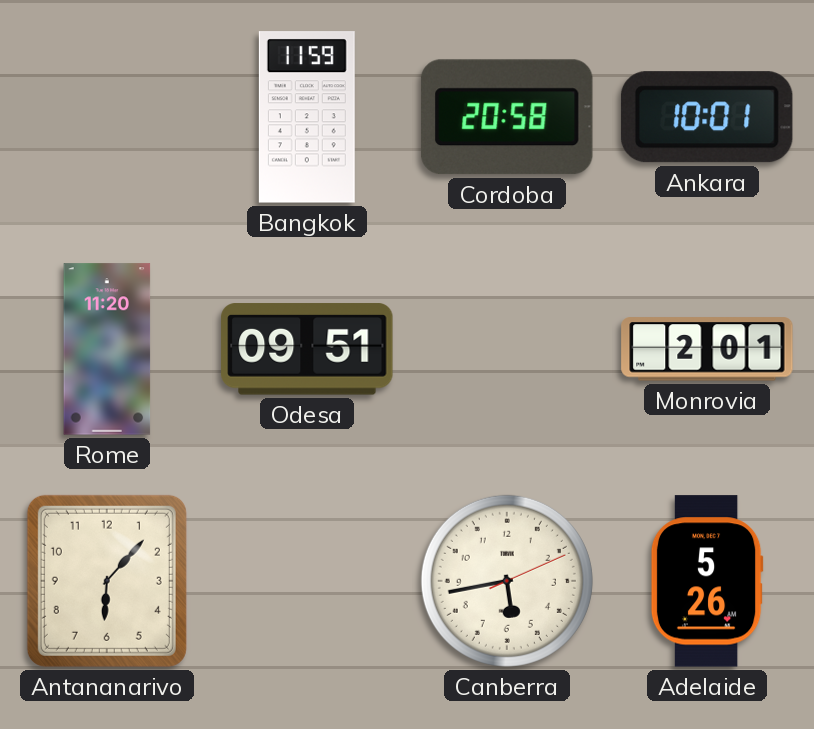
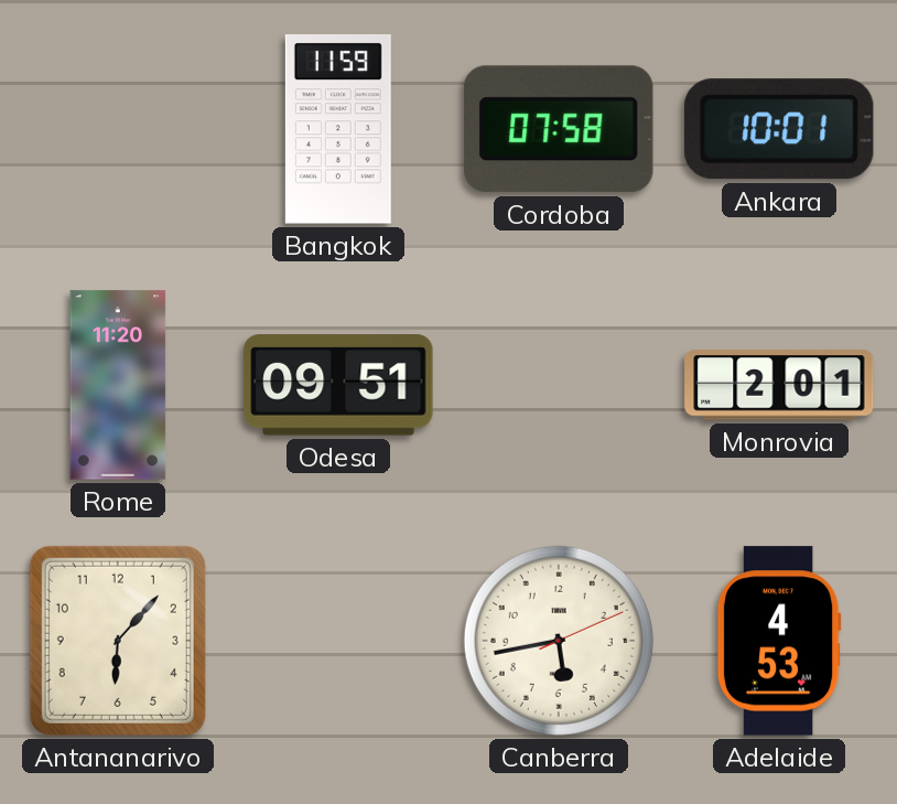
Cordoba: 20:58 -> 07:58 (559, 129)
Adelaide: 5:26 -> 4:53 (779, 641)
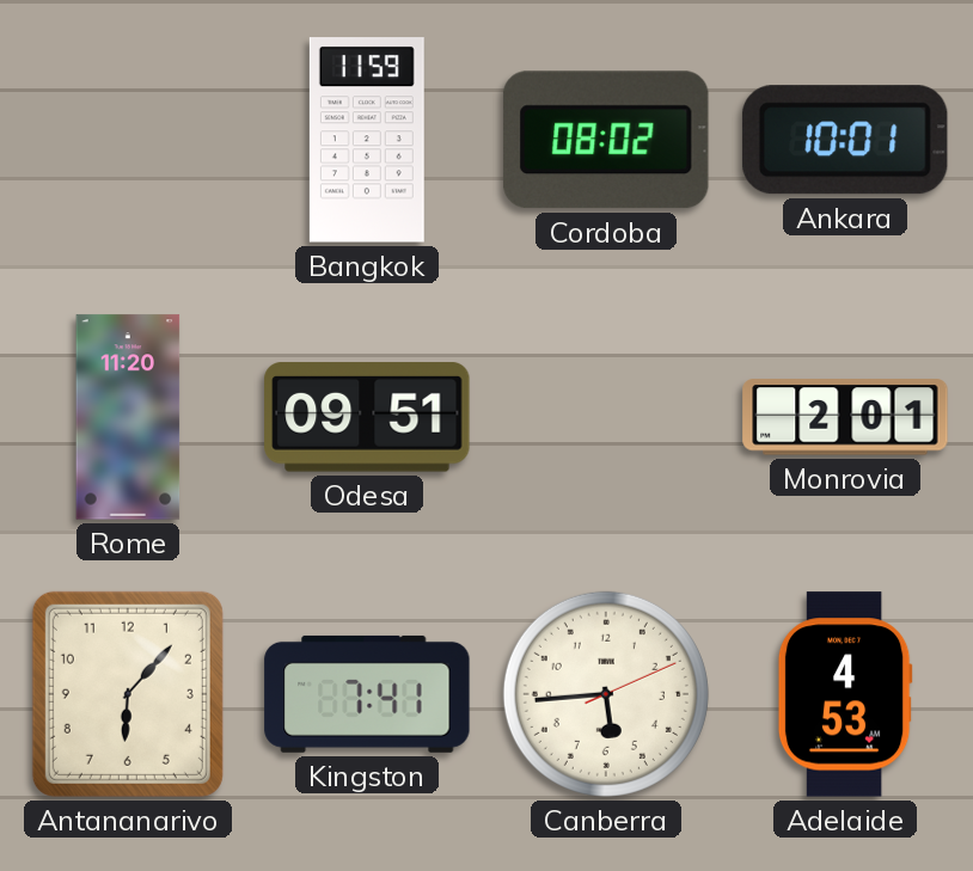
Cordoba: 07:58 -> 08:02 (606, 140)
Kingston: none -> 7:41 (367, 694)
Canberra: 5:43 -> 5:44 (606, 694)
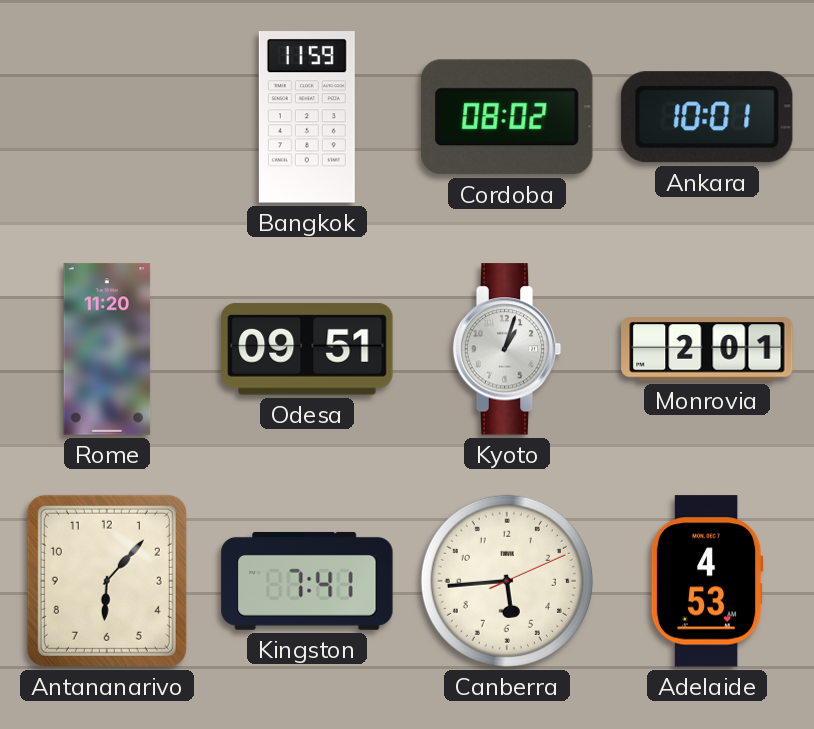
Kyoto: none -> 1:03 (507, 349)
